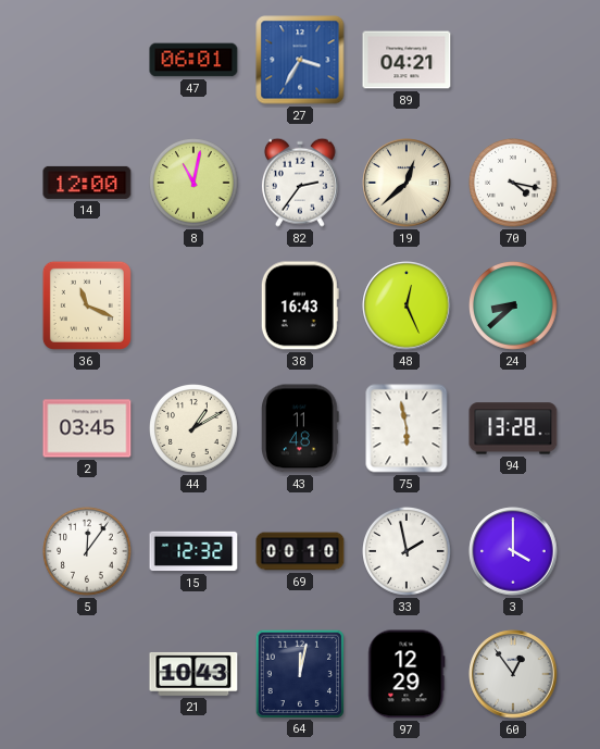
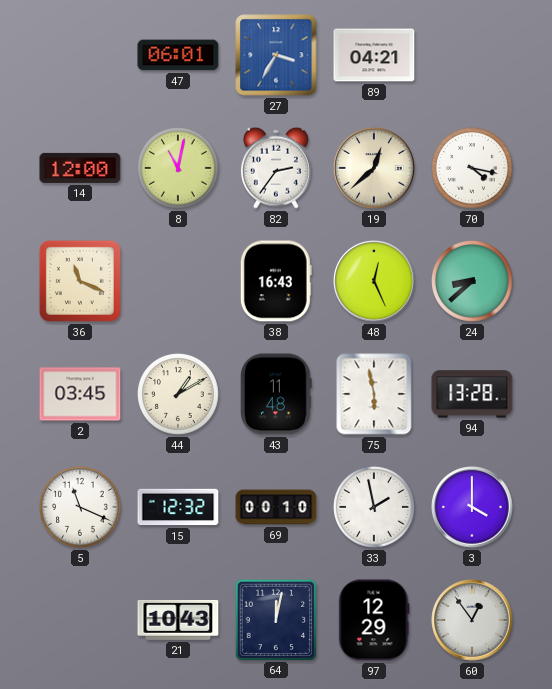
5: 12:06 -> 11:19 (81, 508)
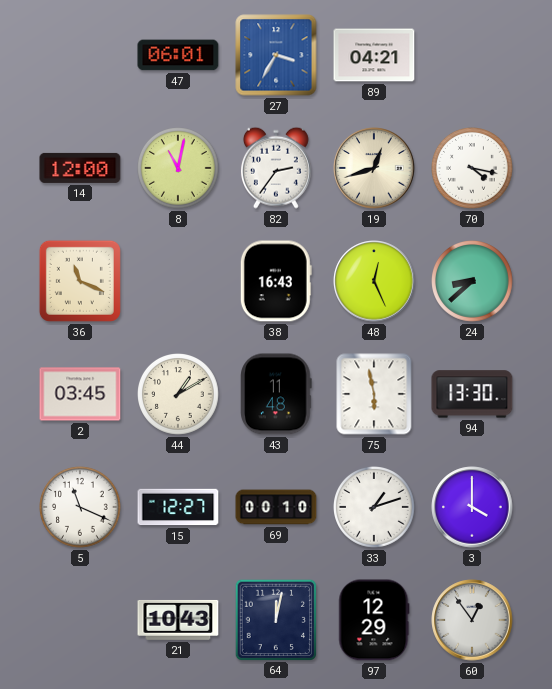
19: 12:38 -> 12:42 (374, 168)
94: 13:28 -> 13:30 (472, 394)
15: 12:32 -> 12:27 (178, 507)
33: 1:58 -> 1:12 (375, 508)
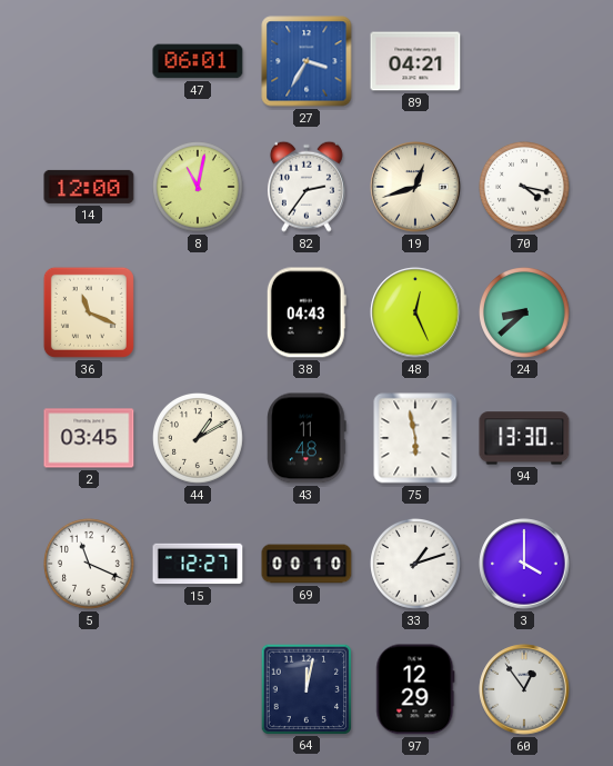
38: 16:43 -> 04:43 (306, 312)
21: 10:43 -> none (178, 620)
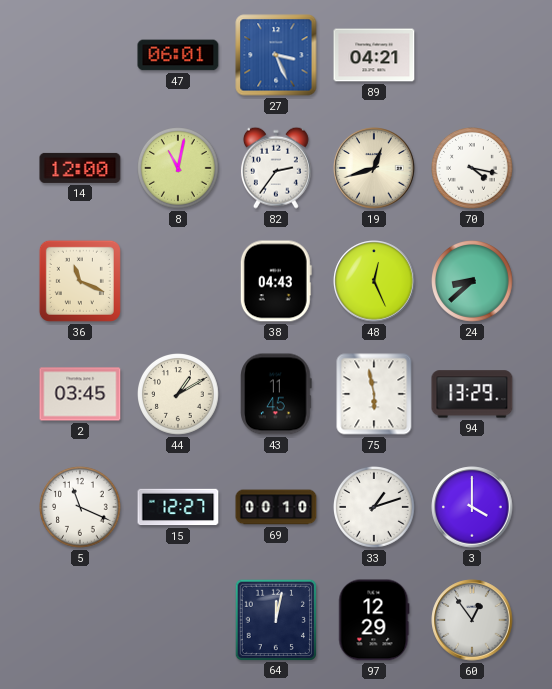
27: 3:35 -> 3:26 (276, 55)
43: 11:48 -> 11:45 (276, 394)
94: 13:30 -> 13:29 (472, 394)
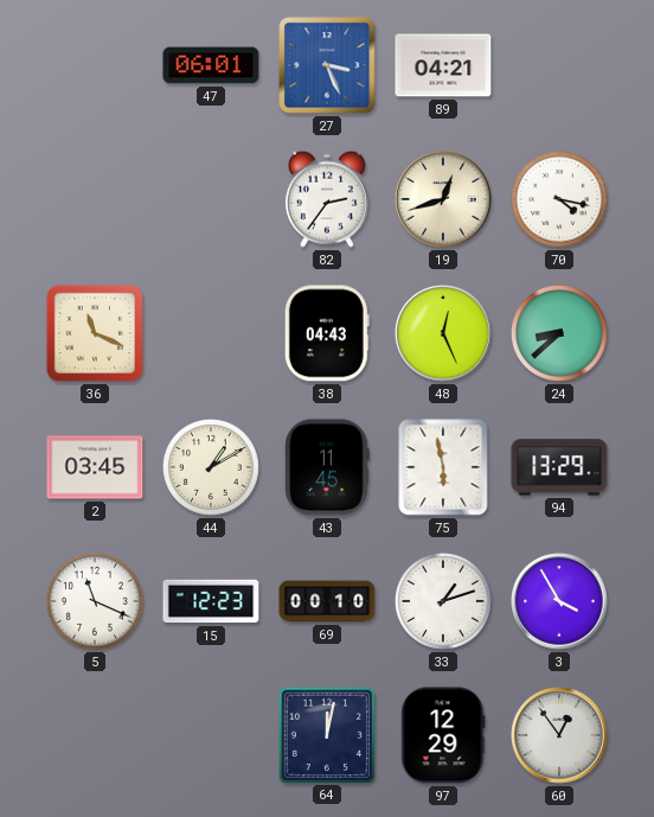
14: 12:00 -> none (80, 168)
8: 11:02 -> none (179, 169)
15: 12:27 -> 12:23 (211, 601)
3: 4:00 -> 3:55 (559, 601)
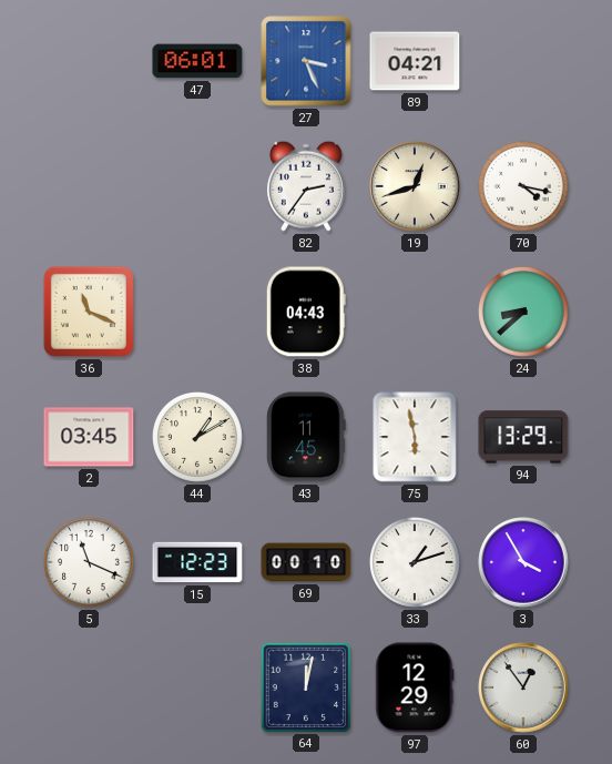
48: 12:26 -> none (443, 333)
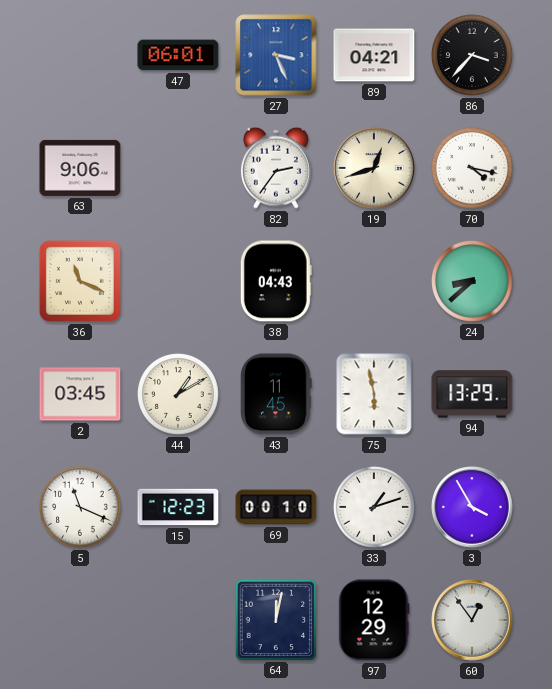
86: none -> 3:37 (473, 56)
63: none -> 9:06 (80, 168)
